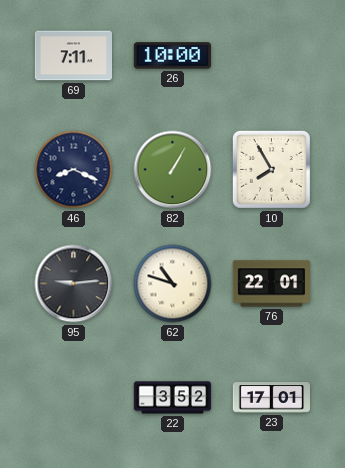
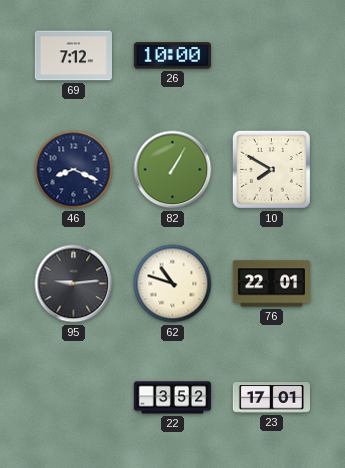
69: 7:11 -> 7:12 (73, 56)
10: 7:55 -> 7:50 (271, 169)
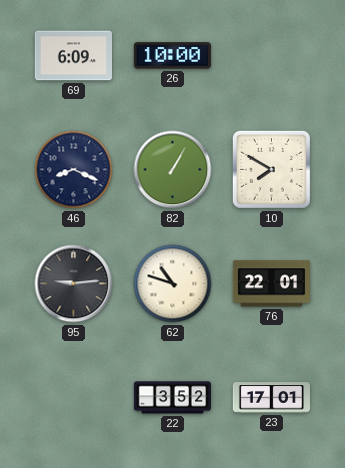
69: 7:12 -> 6:09 (73, 56)
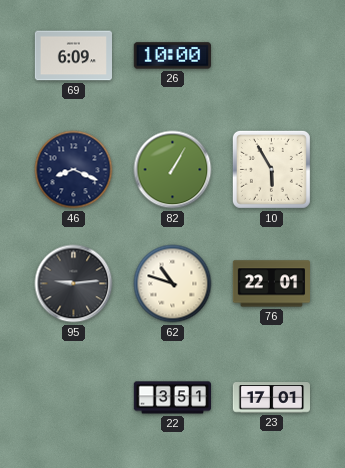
10: 7:50 -> 5:55 (271, 169)
22: 3:52 -> 3:51 (172, 398)
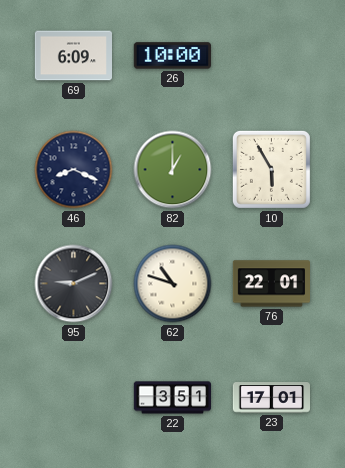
82: 1:05 -> 1:00 (173, 170)
95: 9:14 -> 9:11 (74, 284)
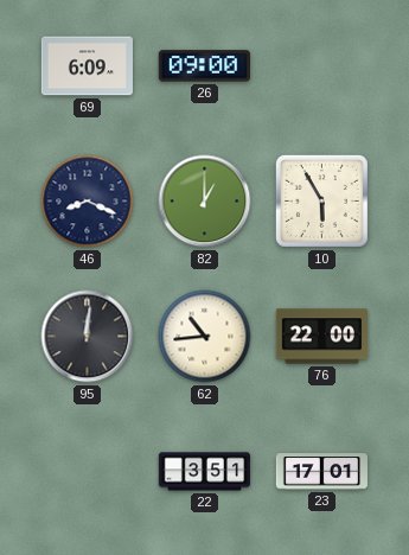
26: 10:00 -> 09:00 (204, 66)
95: 9:11 -> 12:01 (88, 337)
62: 10:48 -> 10:44 (205, 337)
76: 22:01 -> 22:00 (321, 337)
